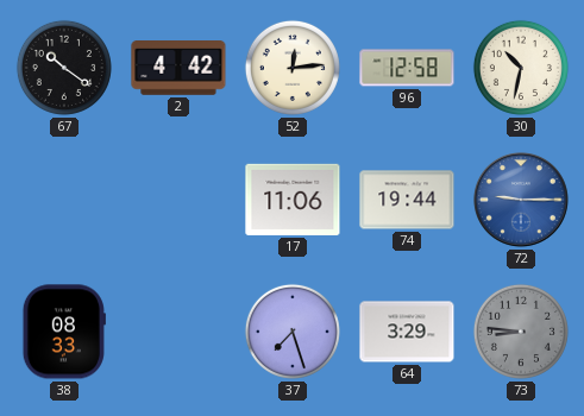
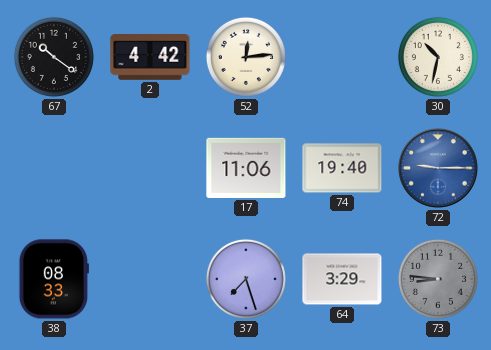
96: 12:58 -> none (407, 68)
74: 19:44 -> 19:40 (342, 168)
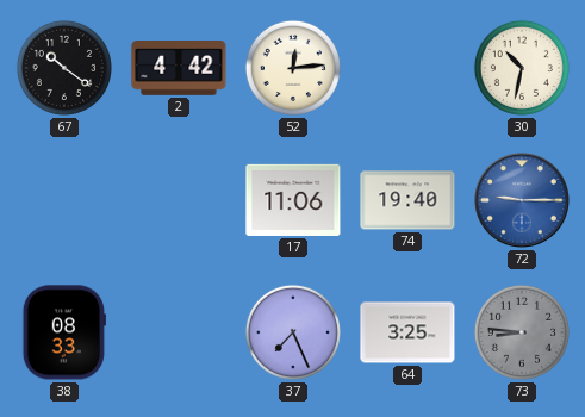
37: 7:27 -> 7:26 (293, 332)
64: 3:29 -> 3:25 (407, 332)
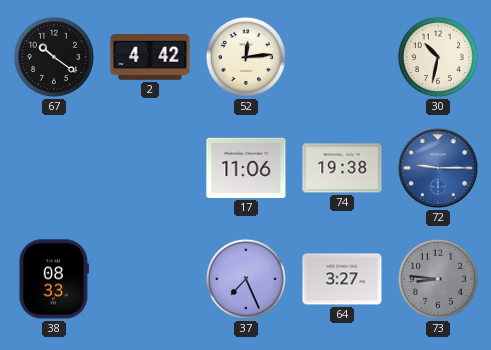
74: 19:40 -> 19:38 (342, 168)
64: 3:25 -> 3:27 (342, 279)
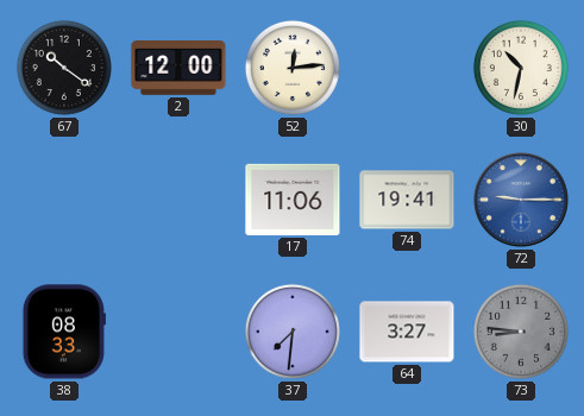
2: 4:42 -> 12:00 (178, 69)
74: 19:38 -> 19:41 (407, 200)
37: 7:26 -> 7:31 (293, 332)
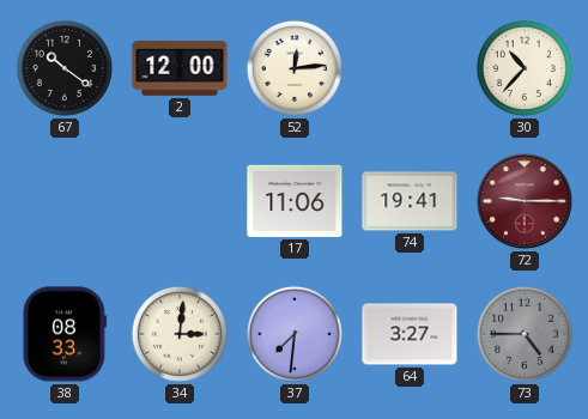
30: 10:32 -> 10:37 (525, 68)
72 dial: blue -> burgundy (526, 202)
34: none -> 3:01 (180, 334)
73: 8:46 -> 4:45 (525, 334)
